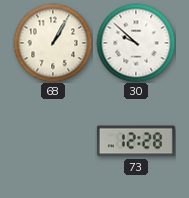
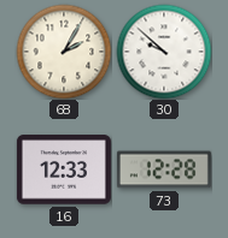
68: 1:05 -> 2:05 (64, 52)
16: none -> 12:33 (64, 169)
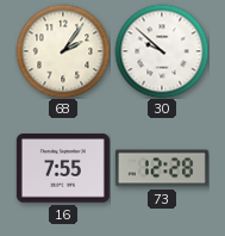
68: 2:05 -> 2:06 (63, 51)
16: 12:33 -> 7:55 (63, 168)
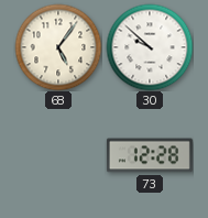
68: 2:06 -> 5:06 (58, 47)
16: 7:55 -> none (63, 168)
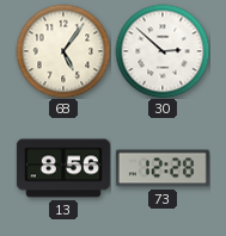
30: 9:52 -> 2:52 (163, 51)
13: none -> 8:56 (63, 168)
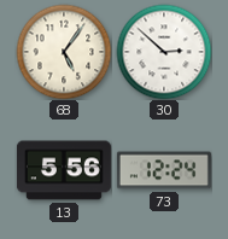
13: 8:56 -> 5:56 (64, 170)
73: 12:28 -> 12:24 (164, 170)
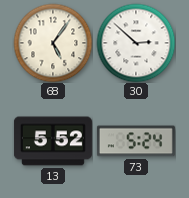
13: 5:56 -> 5:52 (53, 141)
73: 12:24 -> 5:24 (136, 141)
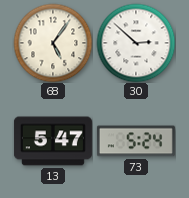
13: 5:52 -> 5:47 (53, 141)
